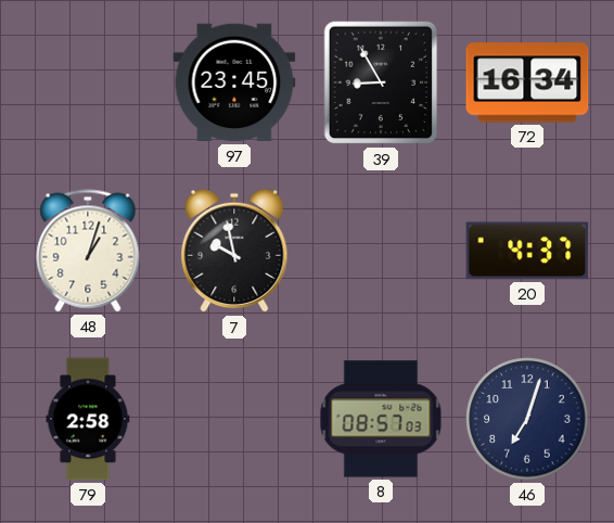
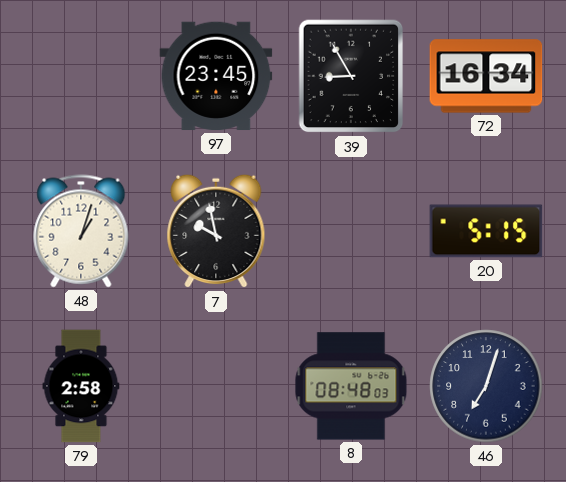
20: 4:37 -> 5:15 (486, 231)
8: 08:57 -> 08:48 (351, 386)
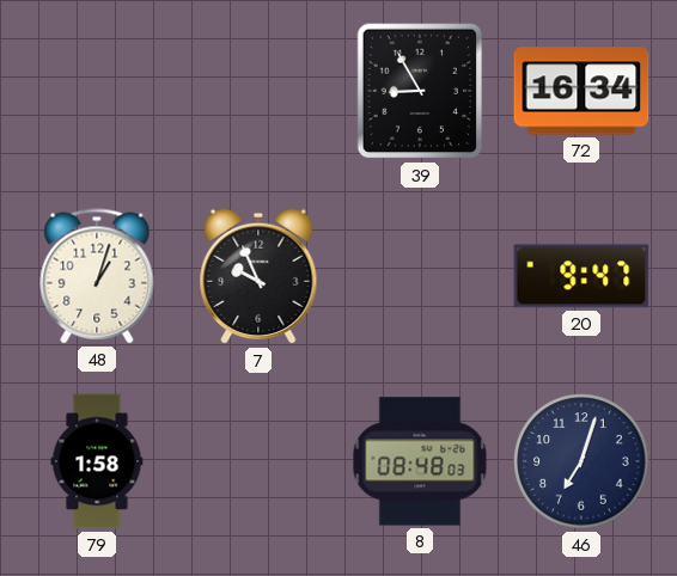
97: 23:45 -> none (216, 76)
7: 9:58 -> 9:56 (258, 276)
20: 5:15 -> 9:47 (581, 276)
79: 2:58 -> 1:58 (97, 461)
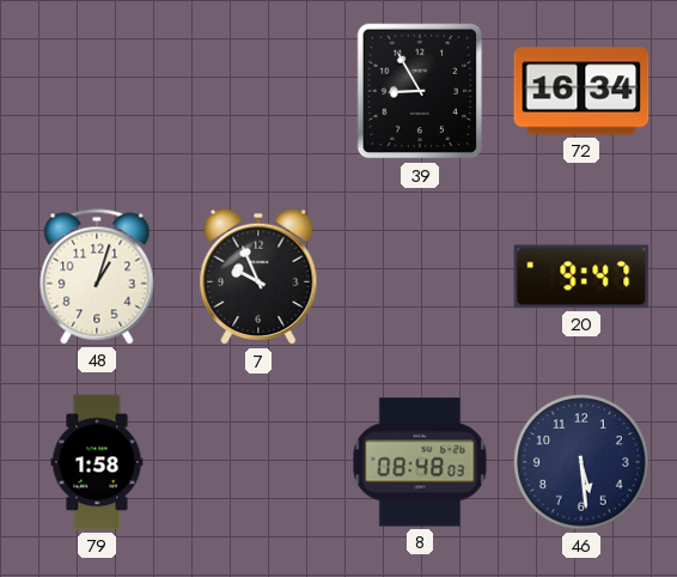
46: 7:03 -> 5:29 (581, 462)
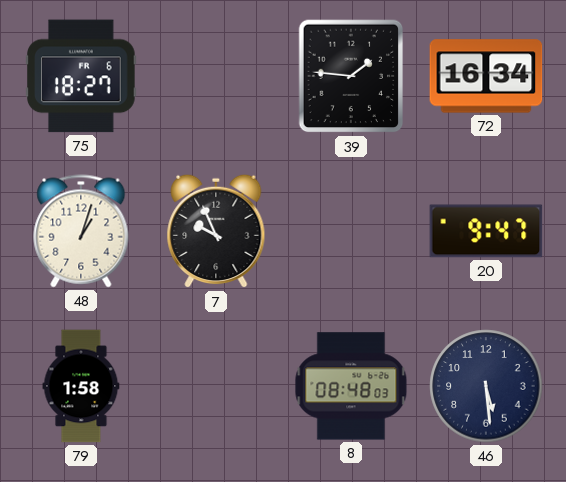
75: none -> 18:27 (81, 76)
39: 8:55 -> 1:46 (351, 76)
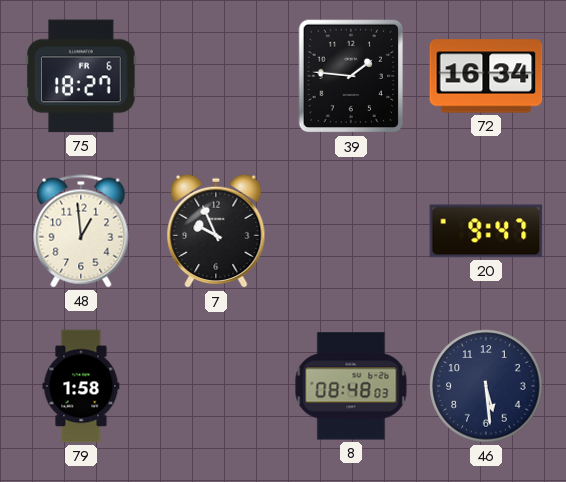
48: 1:03 -> 12:59 (81, 231)
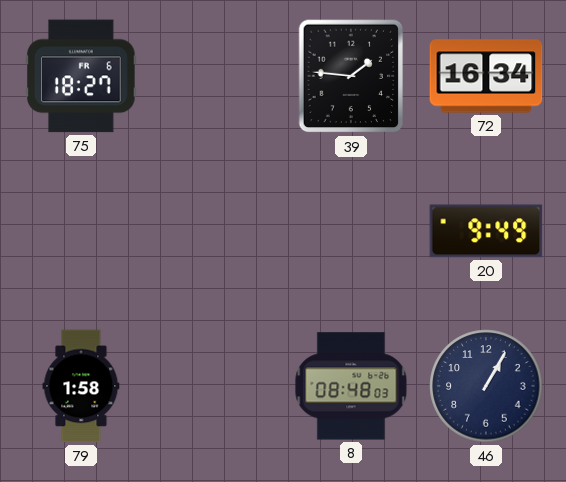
48: 12:59 -> none (81, 231)
7: 9:56 -> none (216, 231)
20: 9:47 -> 9:49 (486, 231)
46: 5:29 -> 1:05 (486, 386)
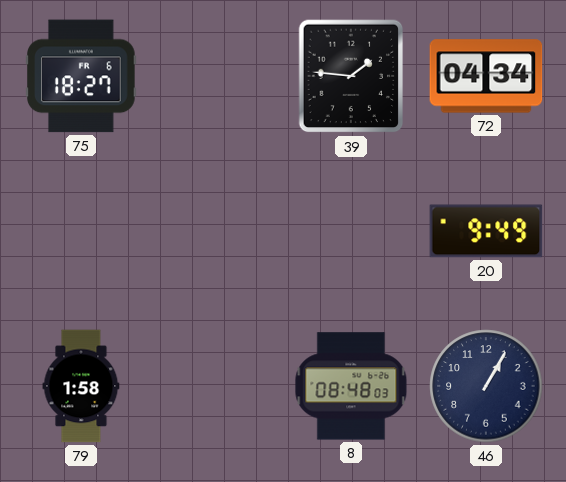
72: 16:34 -> 04:34 (486, 76)
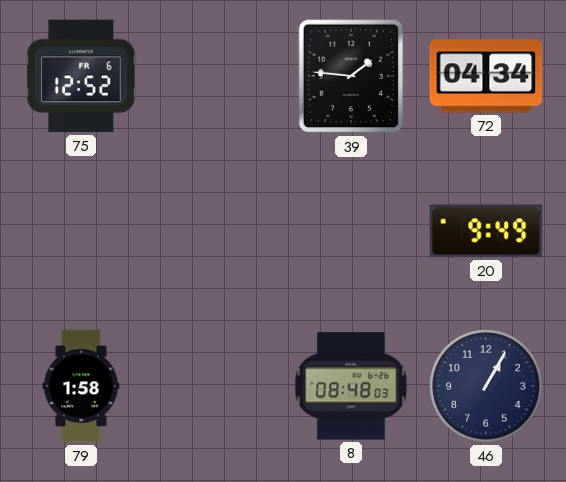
75: 18:27 -> 12:52 (81, 76)
